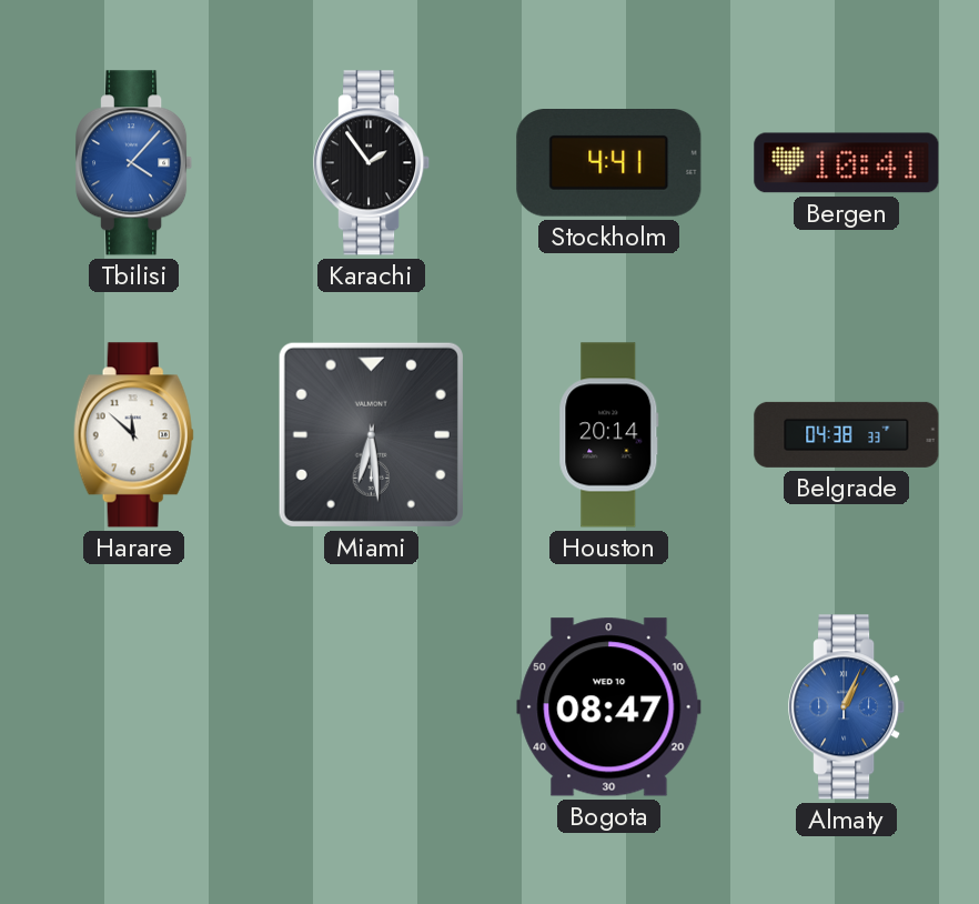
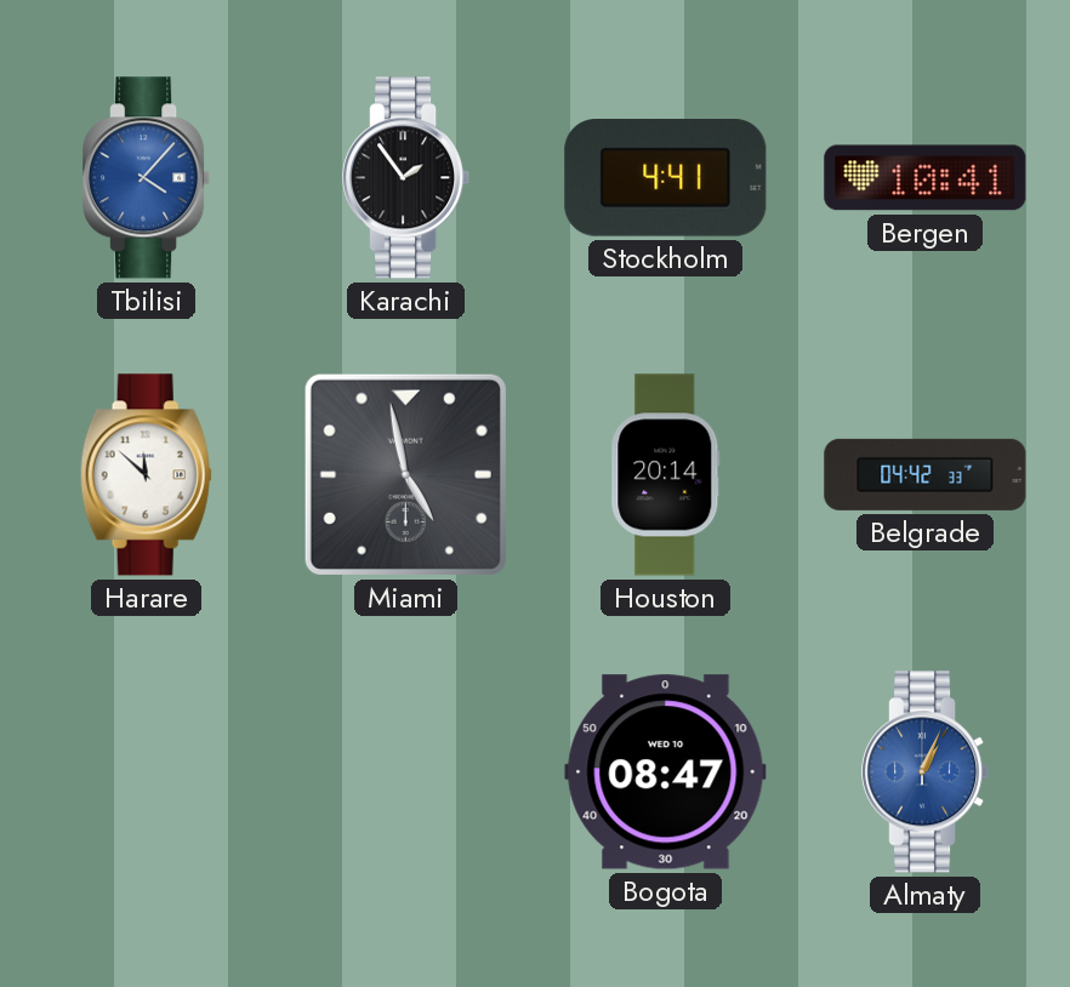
Miami: 6:29 -> 4:58 (405, 474)
Belgrade: 04:38 -> 04:42 (926, 474)
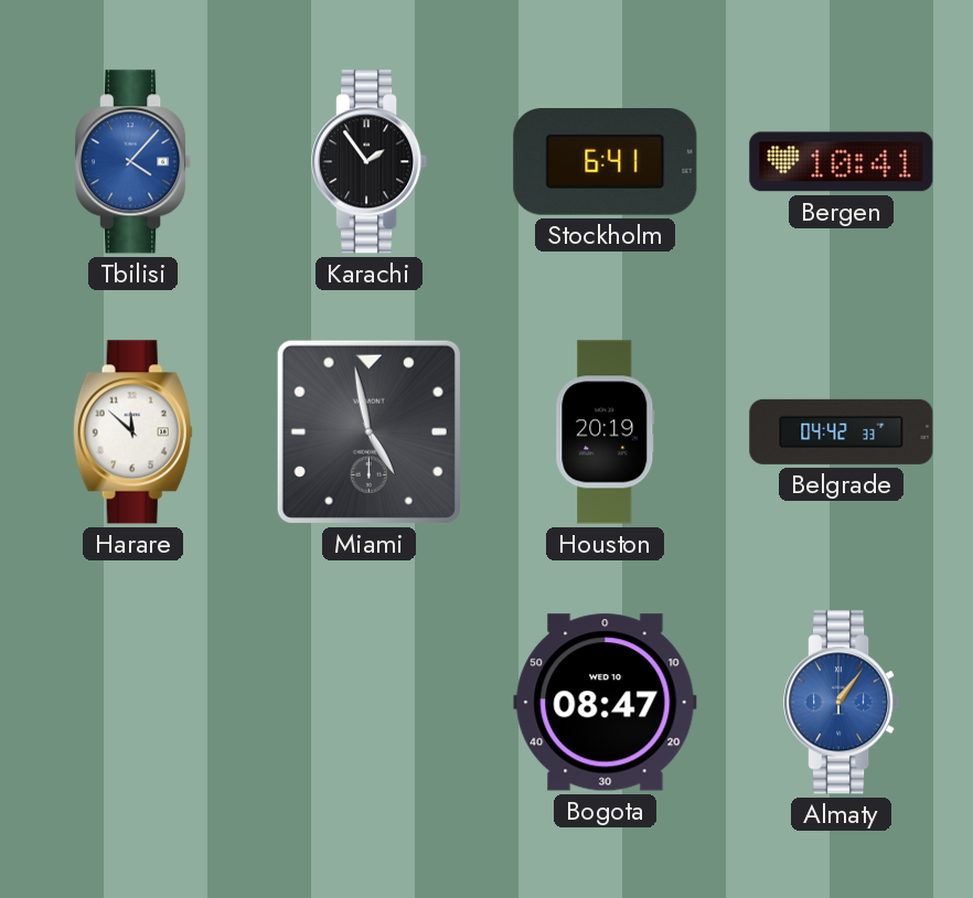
Stockholm: 4:41 -> 6:41 (606, 162)
Houston: 20:14 -> 20:19 (606, 432)
Almaty: 1:04 -> 1:06 (842, 703)
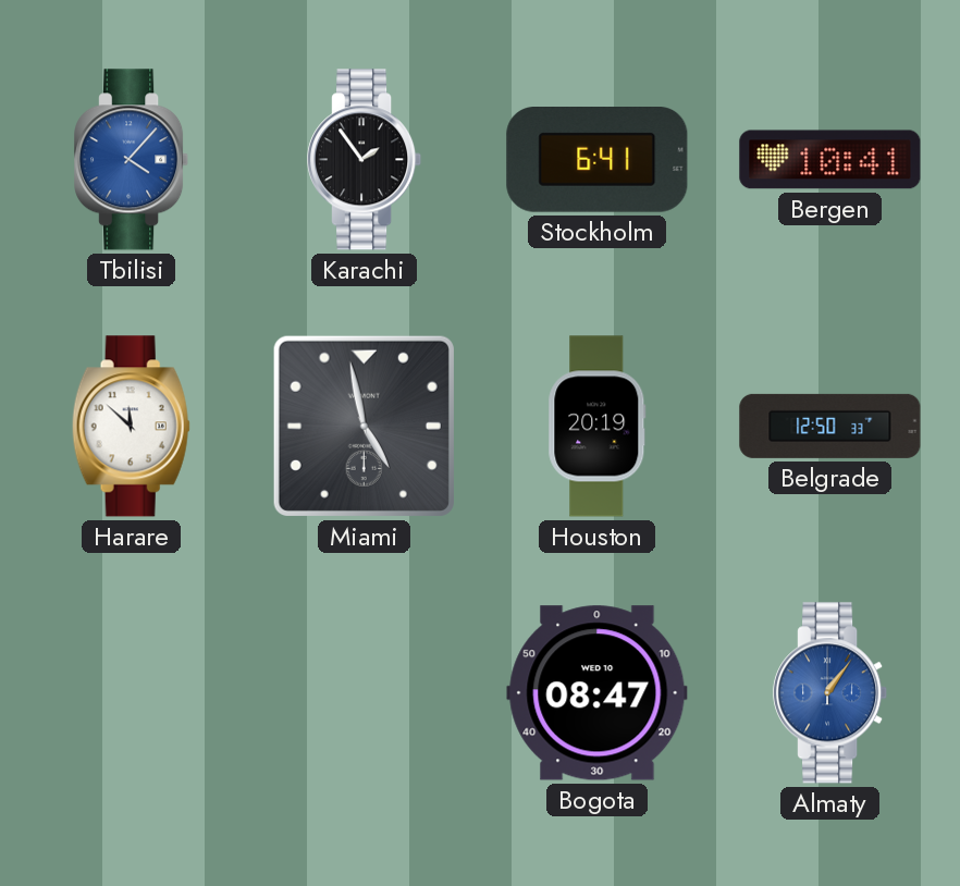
Belgrade: 04:42 -> 12:50 (830, 426)
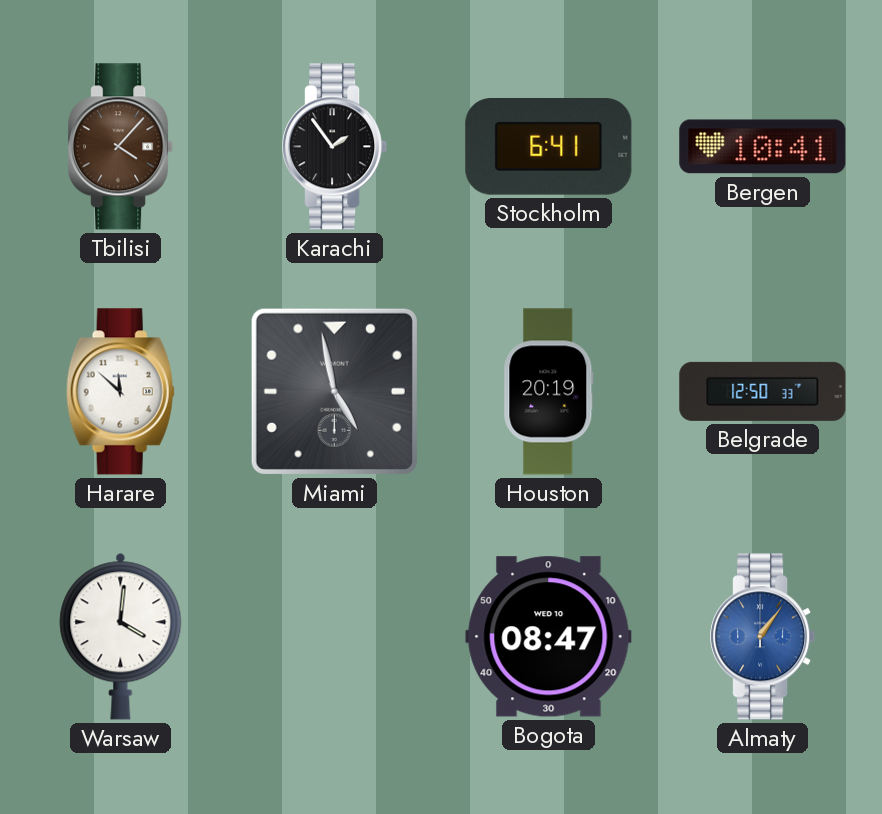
Tbilisi dial: blue -> brown (121, 147)
Warsaw: none -> 4:01 (121, 636)
